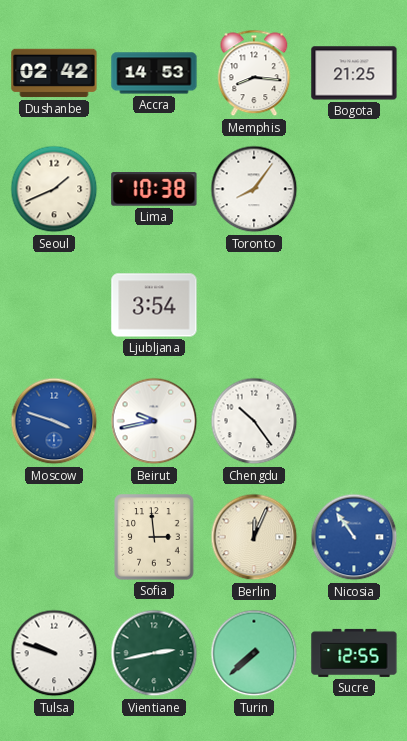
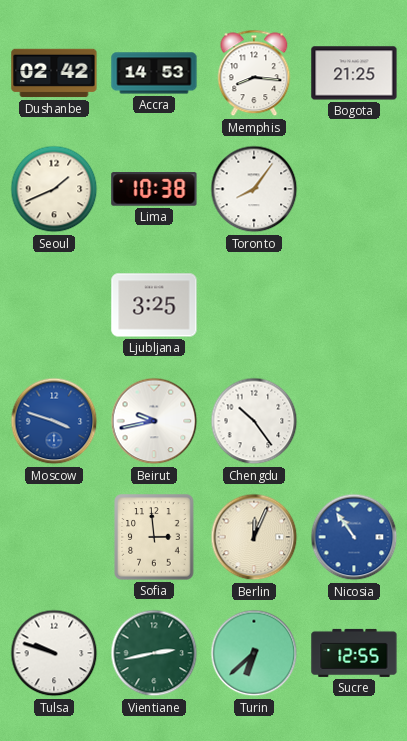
Ljubljana: 3:54 -> 3:25 (154, 305)
Turin: 7:38 -> 6:38 (254, 653)
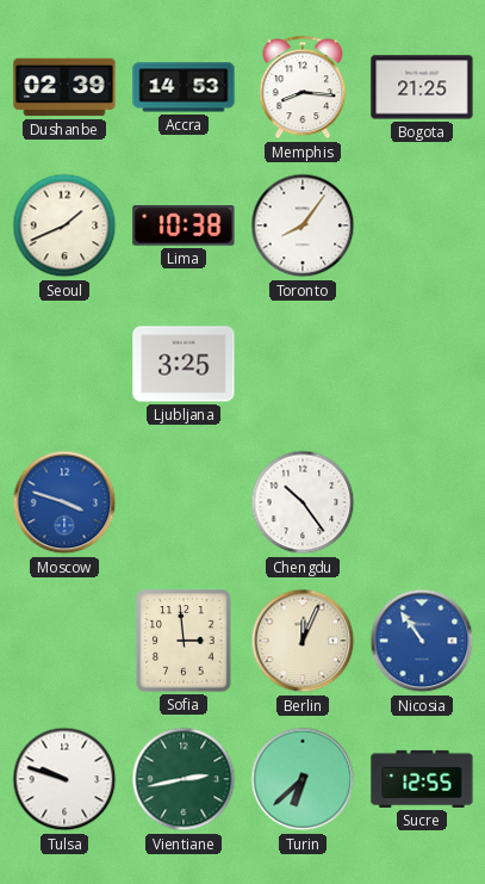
Dushanbe: 02:42 -> 02:39 (64, 87)
Beirut: 9:43 -> none (154, 421)
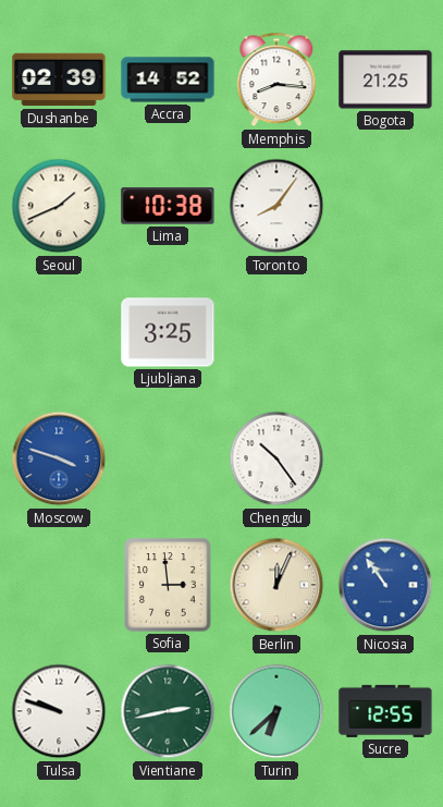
Accra: 14:53 -> 14:52 (168, 80)
